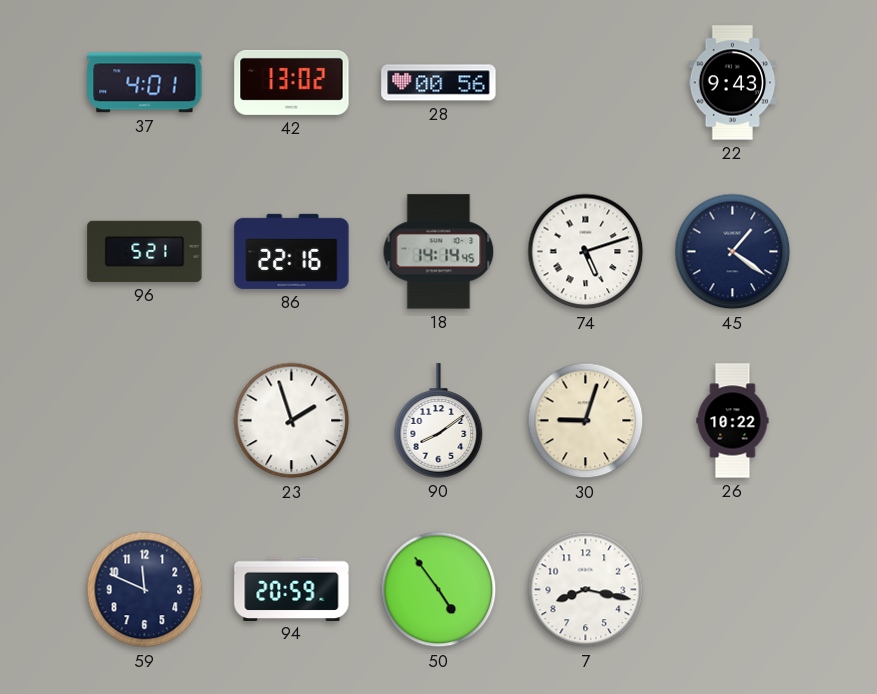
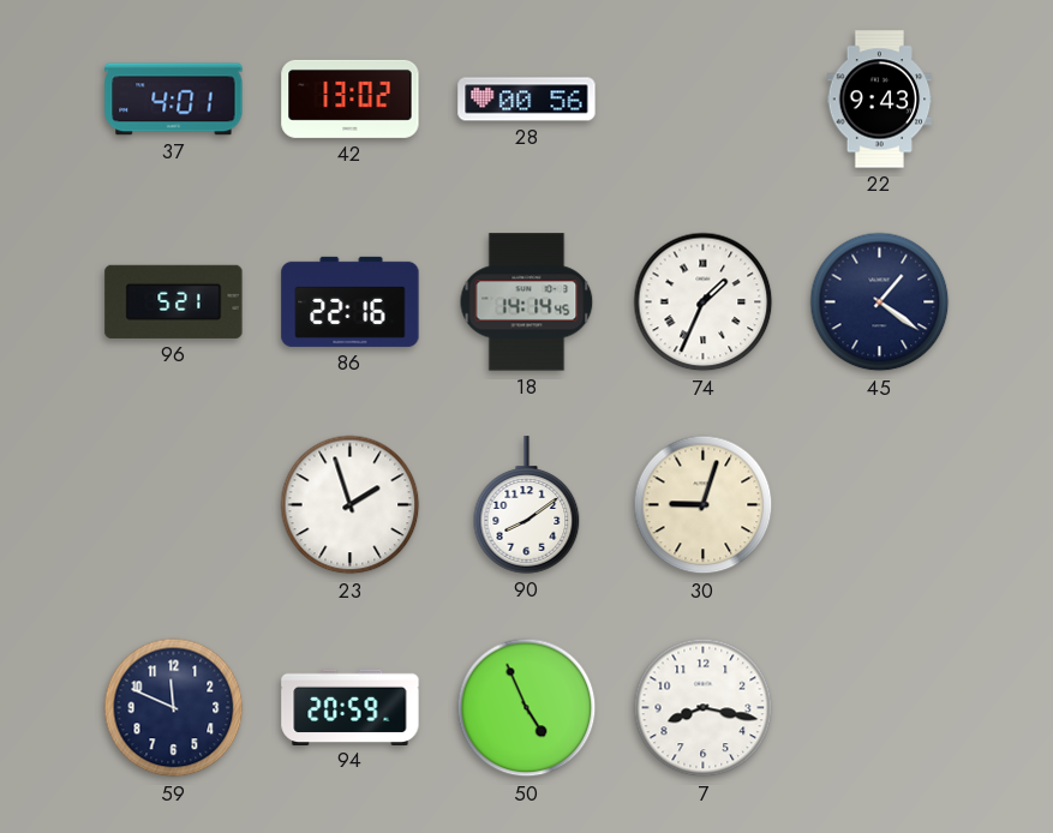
74: 5:12 -> 1:34 (704, 302)
26: 10:22 -> none (733, 421)
50: 4:54 -> 4:56 (527, 708)
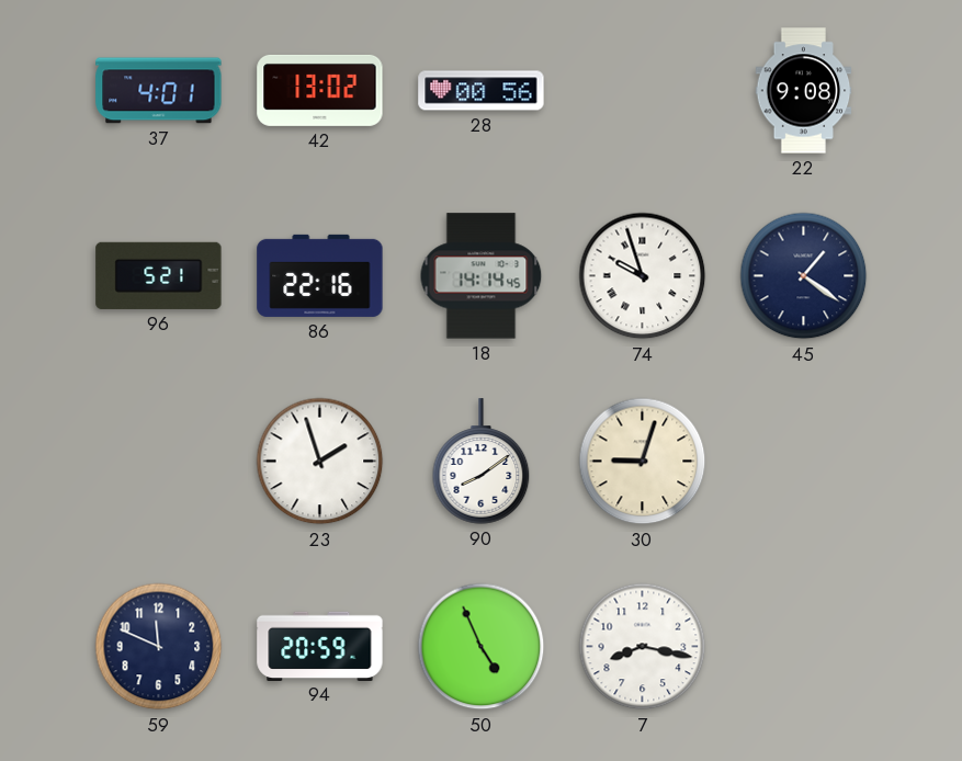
22: 9:43 -> 9:08 (804, 91)
74: 1:34 -> 9:57 (643, 276)
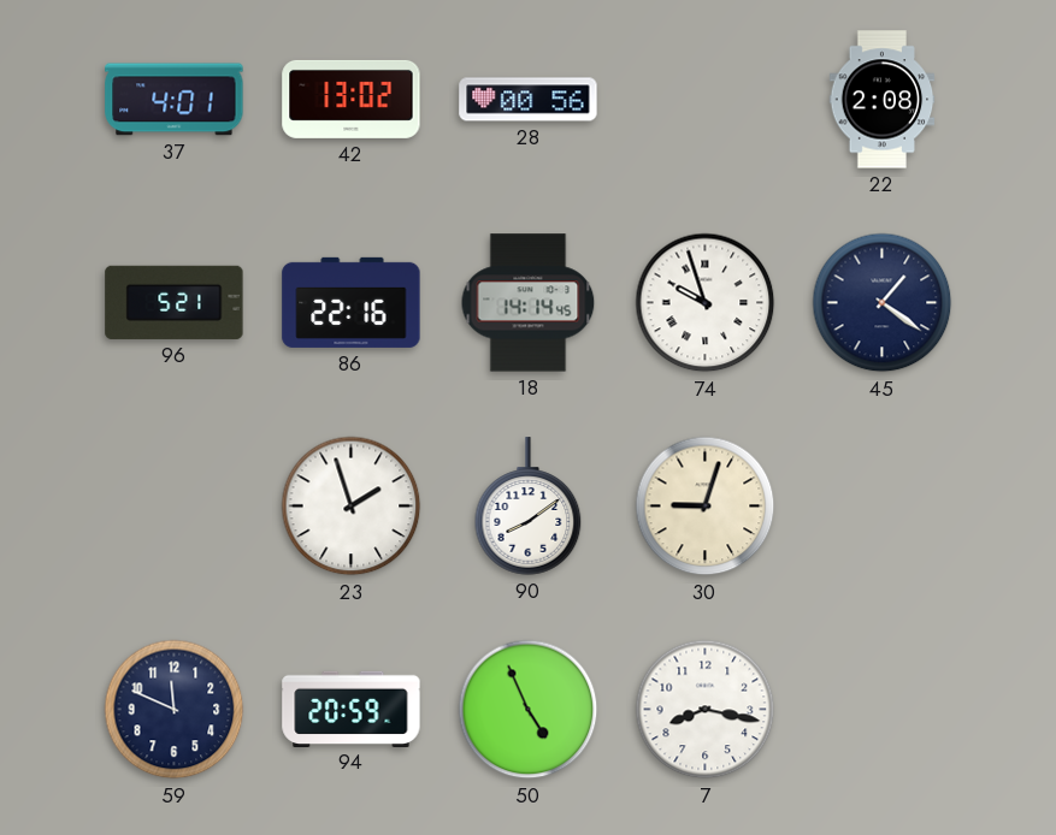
22: 9:08 -> 2:08 (883, 100)
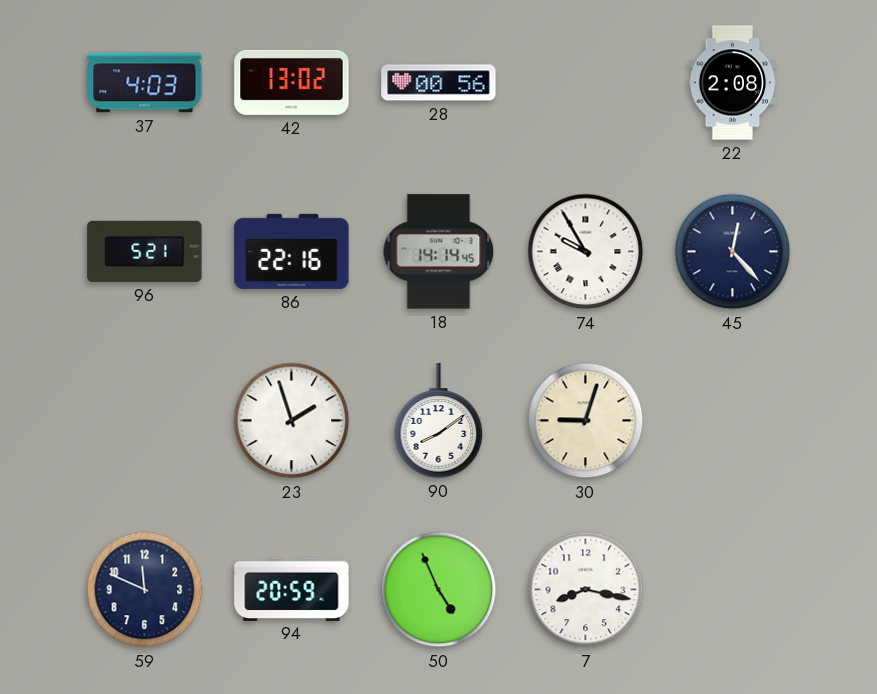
37: 4:01 -> 4:03 (145, 83)
74: 9:57 -> 9:55 (586, 252)
45: 1:21 -> 12:23 (733, 252)
